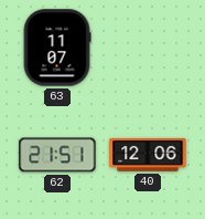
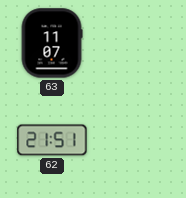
40: 12:06 -> none (148, 156)
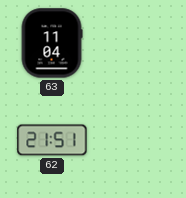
63: 11:07 -> 11:04 (52, 43)
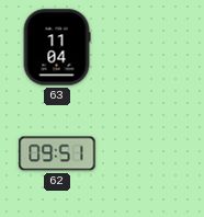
62: 21:51 -> 09:51 (57, 153)
